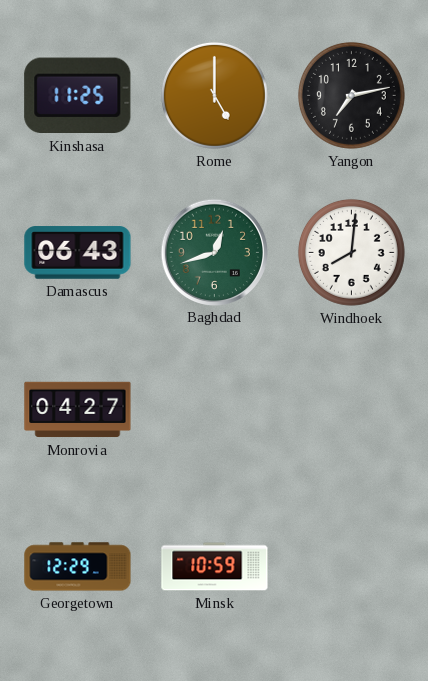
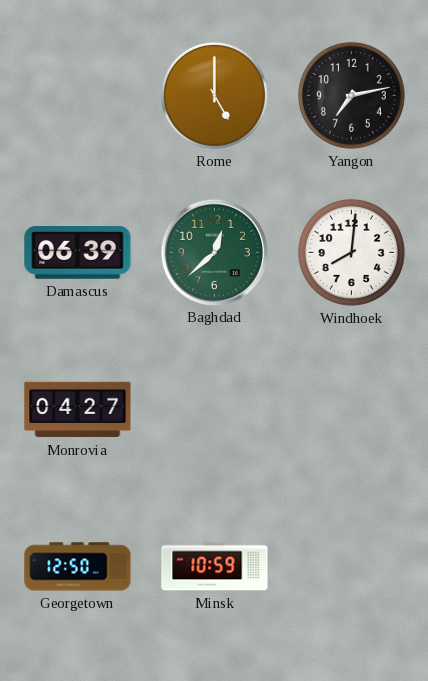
Kinshasa: 11:25 -> none (78, 96)
Damascus: 06:43 -> 06:39 (78, 253)
Baghdad: 12:42 -> 12:38 (214, 252)
Georgetown: 12:29 -> 12:50 (78, 567)
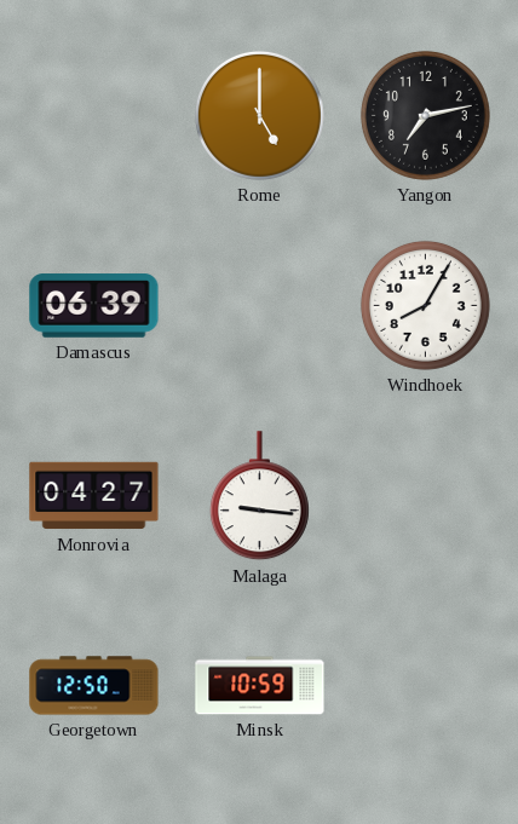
Baghdad: 12:38 -> none (214, 252)
Windhoek: 8:01 -> 8:05 (425, 305)
Malaga: none -> 9:16 (259, 496)
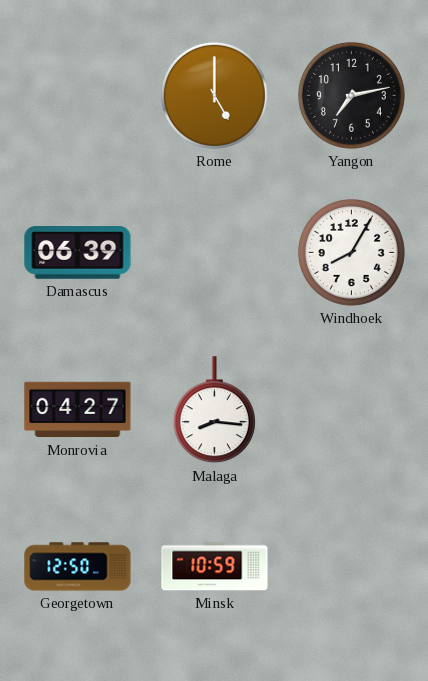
Malaga: 9:16 -> 8:16 (214, 410)
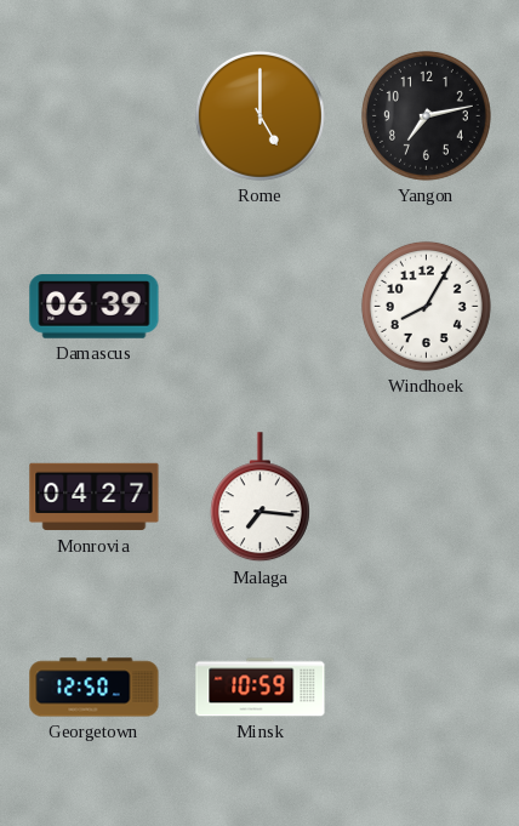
Malaga: 8:16 -> 7:16 (259, 497)
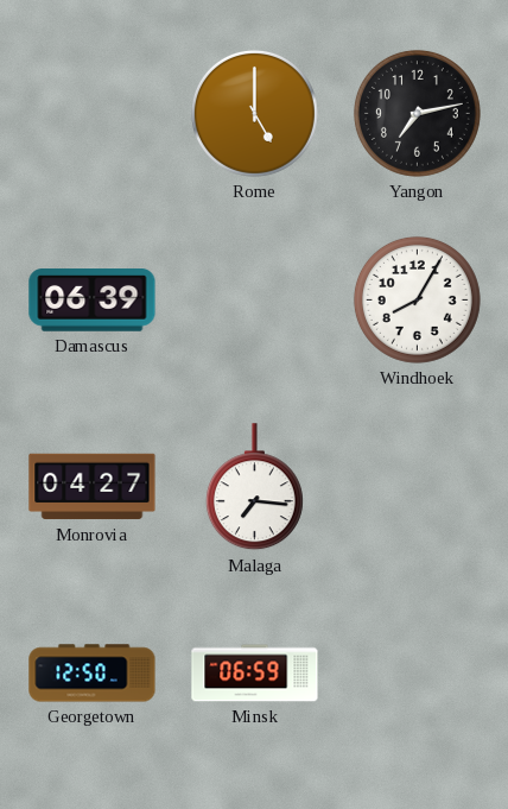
Minsk: 10:59 -> 06:59 (255, 674)
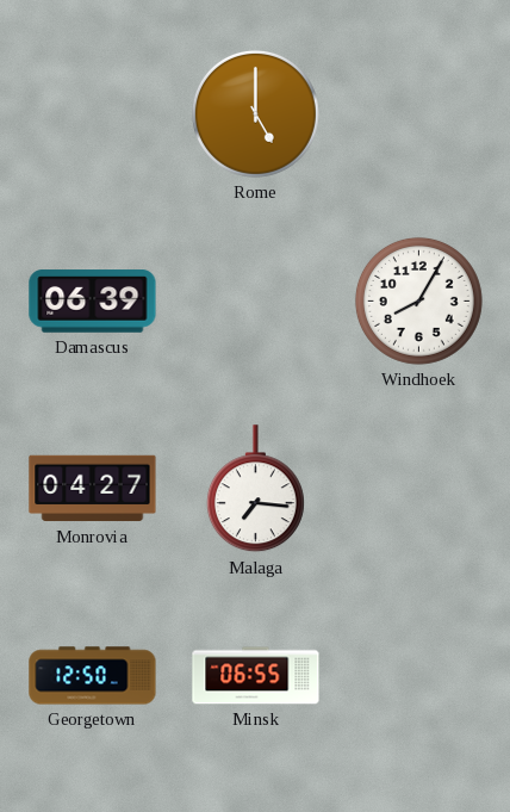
Yangon: 7:13 -> none (417, 113)
Minsk: 06:59 -> 06:55 (256, 676)
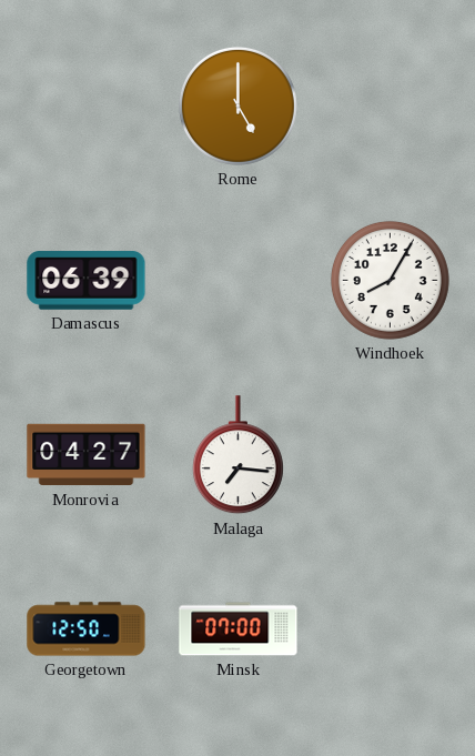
Minsk: 06:55 -> 07:00 (239, 629)
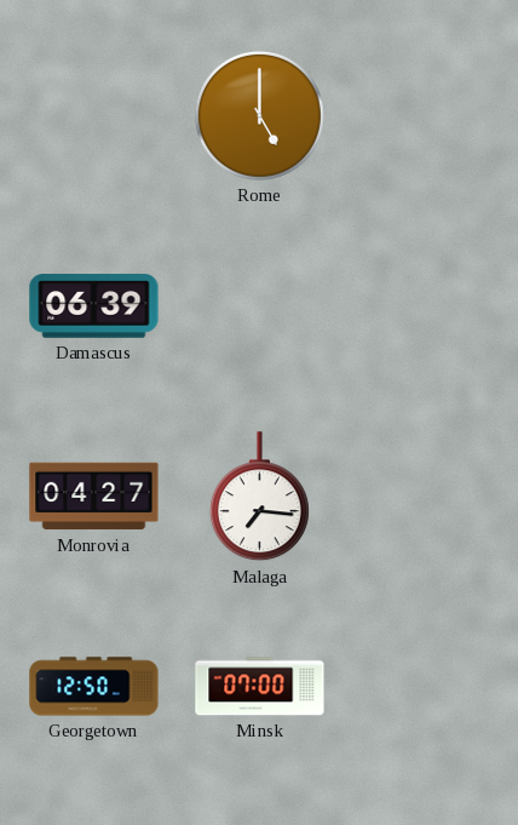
Windhoek: 8:05 -> none (390, 280)
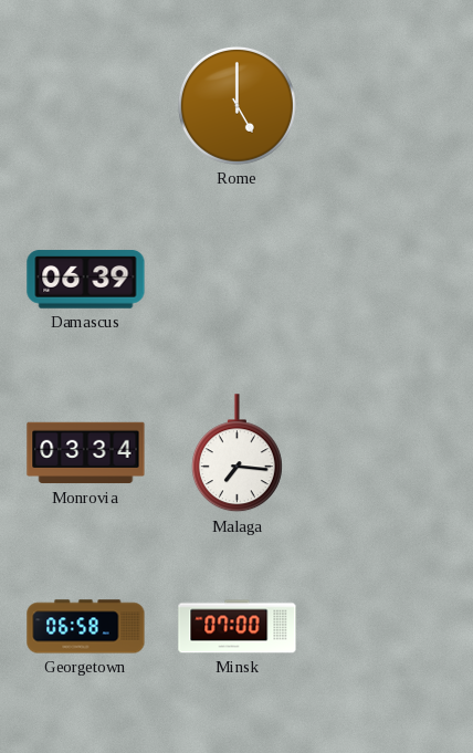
Monrovia: 04:27 -> 03:34 (86, 453)
Georgetown: 12:50 -> 06:58 (86, 627)
